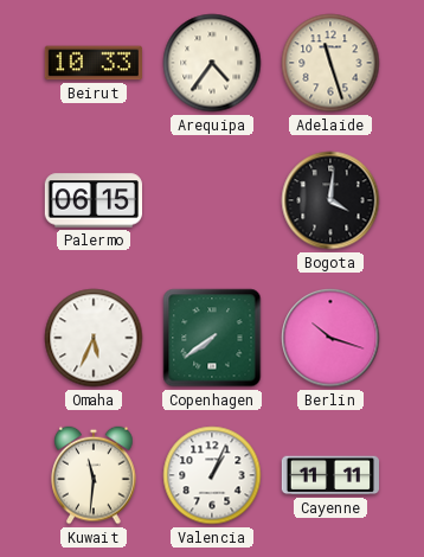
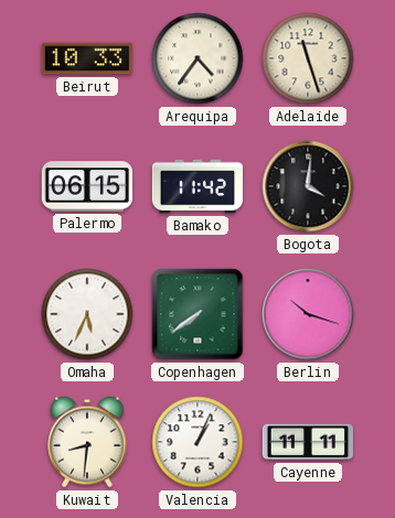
Bamako: none -> 11:42 (196, 186)
Kuwait: 11:31 -> 8:31 (87, 442)
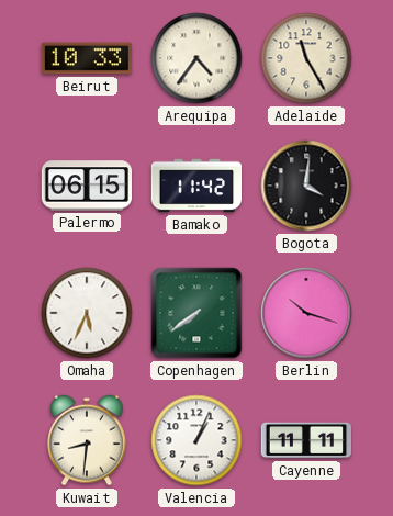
Adelaide: 11:27 -> 11:25 (306, 58)
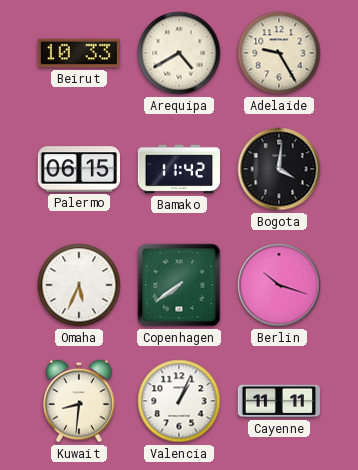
Arequipa: 4:36 -> 4:40 (179, 53)
Adelaide: 11:25 -> 9:25 (279, 53)
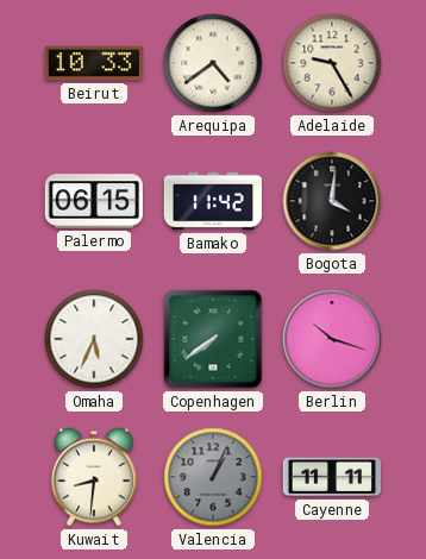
Arequipa: 4:40 -> 4:39 (213, 63)
Valencia dial: white -> grey (213, 477)
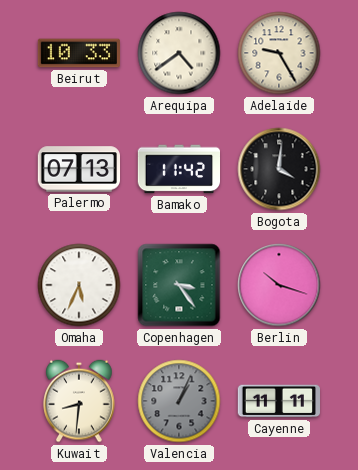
Palermo: 06:15 -> 07:13 (78, 169)
Copenhagen: 7:39 -> 3:24 (179, 285)
